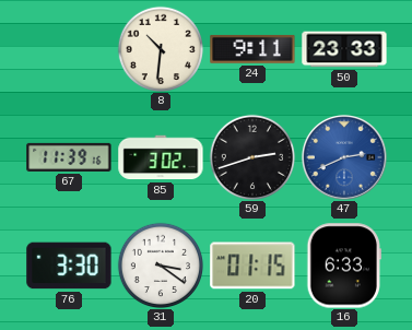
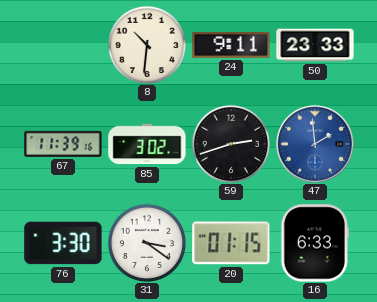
47: 2:41 -> 1:59 (315, 144)
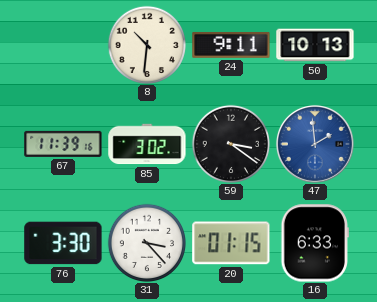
50: 23:33 -> 10:13 (315, 45)
59: 2:42 -> 3:21 (230, 143)
31: 3:21 -> 3:23 (146, 242)
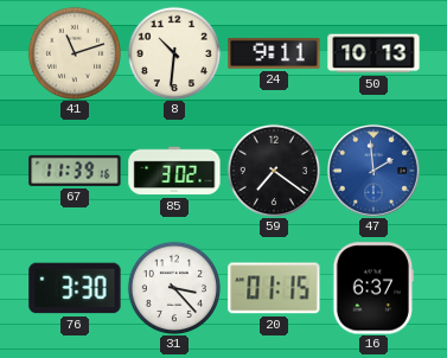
41: none -> 11:12 (74, 52)
59: 3:21 -> 7:21 (273, 170)
16: 6:33 -> 6:37 (372, 288)
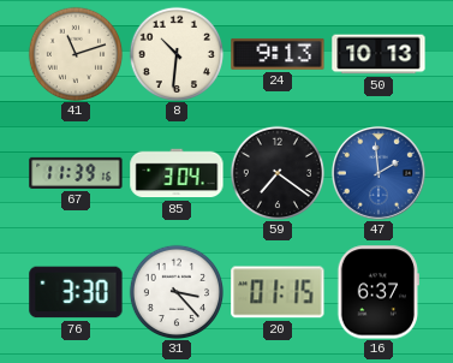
24: 9:11 -> 9:13 (278, 54)
85: 3:02 -> 3:04 (177, 173)
